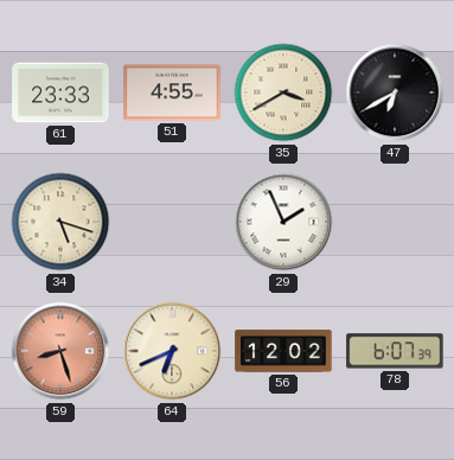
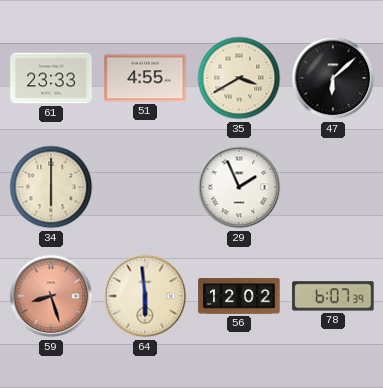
47: 6:40 -> 6:08 (333, 78)
34: 5:18 -> 6:00 (51, 187)
64: 6:41 -> 5:59 (145, 296)
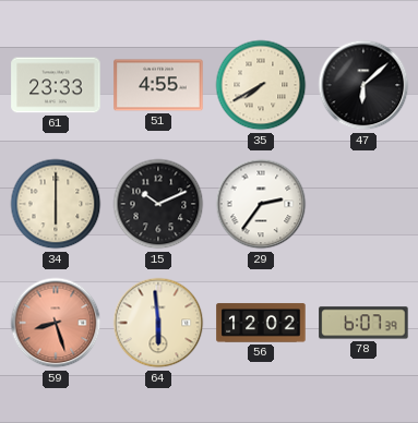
35: 3:40 -> 7:40 (261, 85)
15: none -> 10:11 (158, 204)
29: 1:56 -> 2:36 (261, 204)
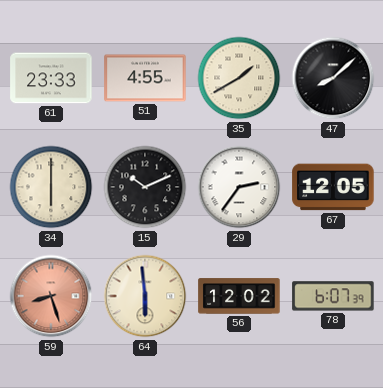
35: 7:40 -> 1:40 (239, 78)
47: 6:08 -> 8:08 (333, 78)
67: none -> 12:05 (333, 187)
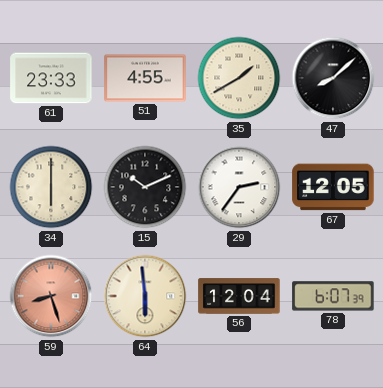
56: 12:02 -> 12:04 (239, 296)
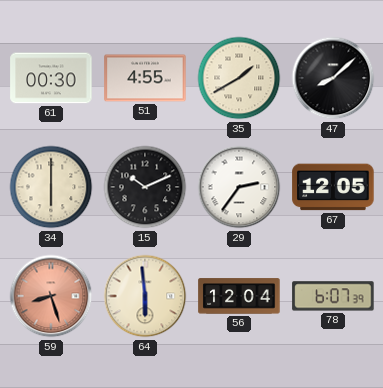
61: 23:33 -> 00:30 (51, 78)
